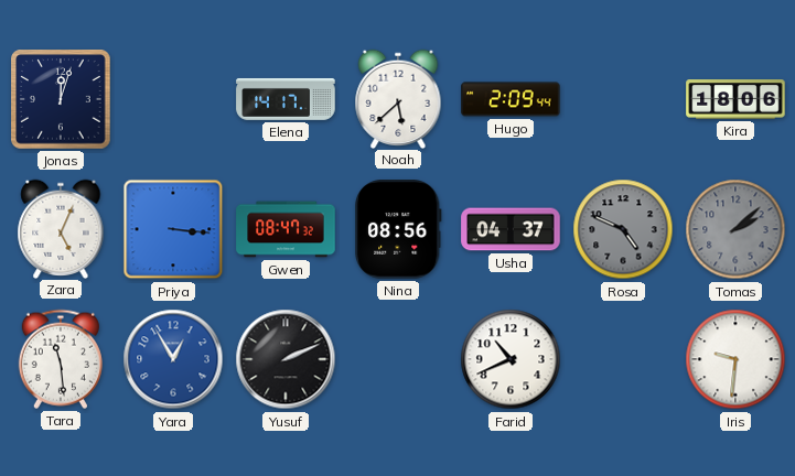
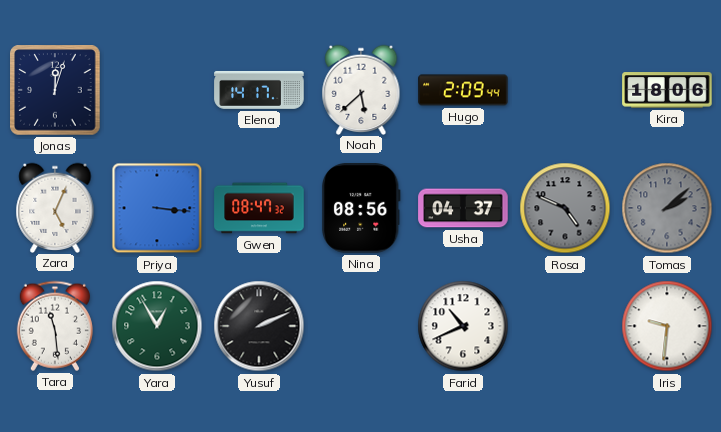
Yara dial: blue -> green (157, 326)
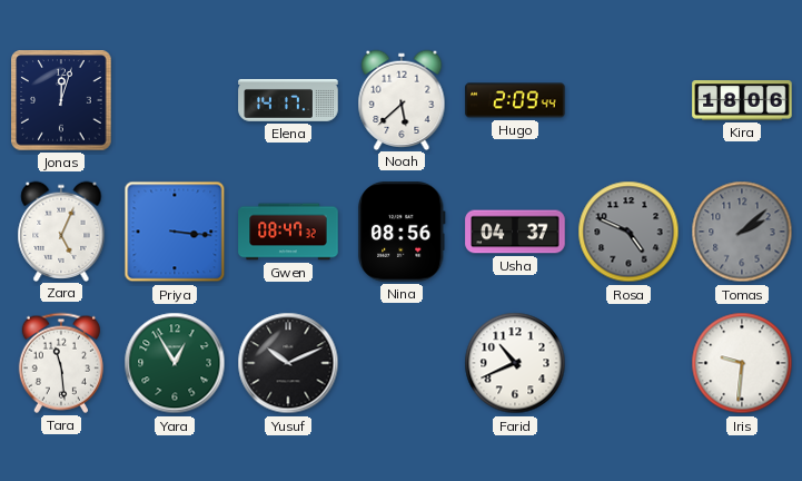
Yusuf: 2:11 -> 10:11 (288, 363)
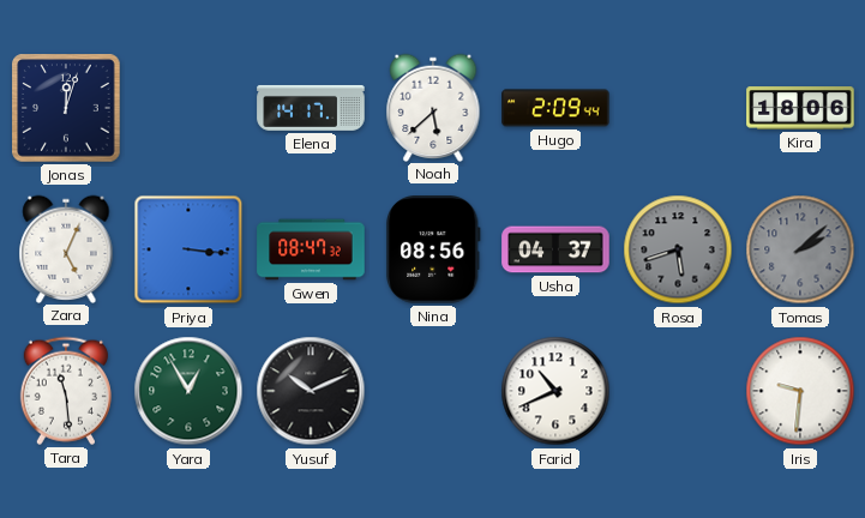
Rosa: 4:49 -> 5:42 (678, 249)
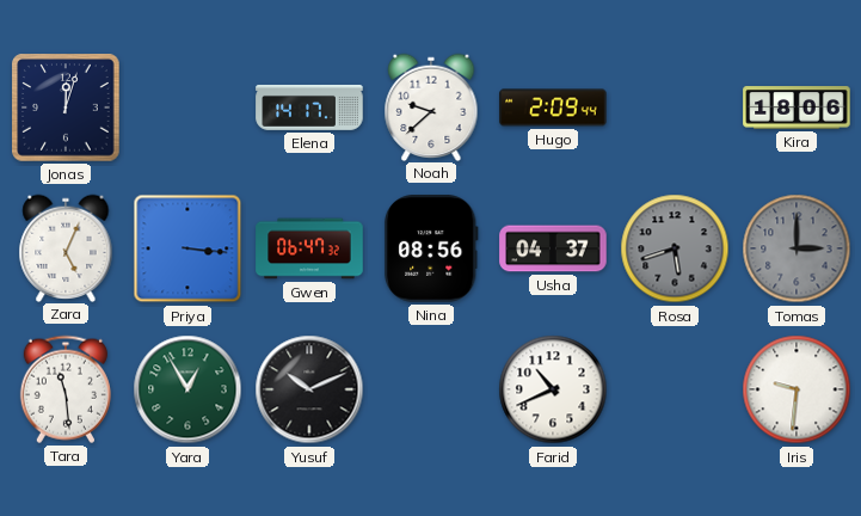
Noah: 5:38 -> 9:38 (431, 106)
Gwen: 08:47 -> 06:47 (309, 248)
Tomas: 2:08 -> 3:00 (797, 248)
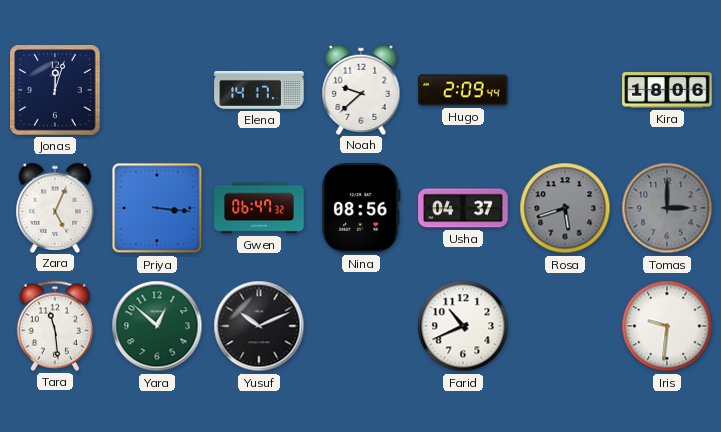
Yara: 12:55 -> 12:52 (157, 326)
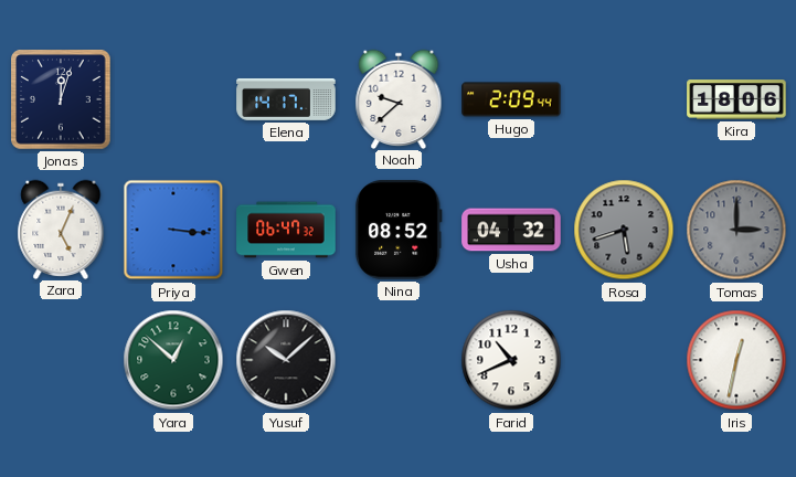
Nina: 08:56 -> 08:52 (400, 230)
Usha: 04:37 -> 04:32 (511, 230)
Tara: 11:29 -> none (55, 326)
Yusuf: 10:11 -> 10:08 (286, 360)
Iris: 9:31 -> 12:32 (736, 360)
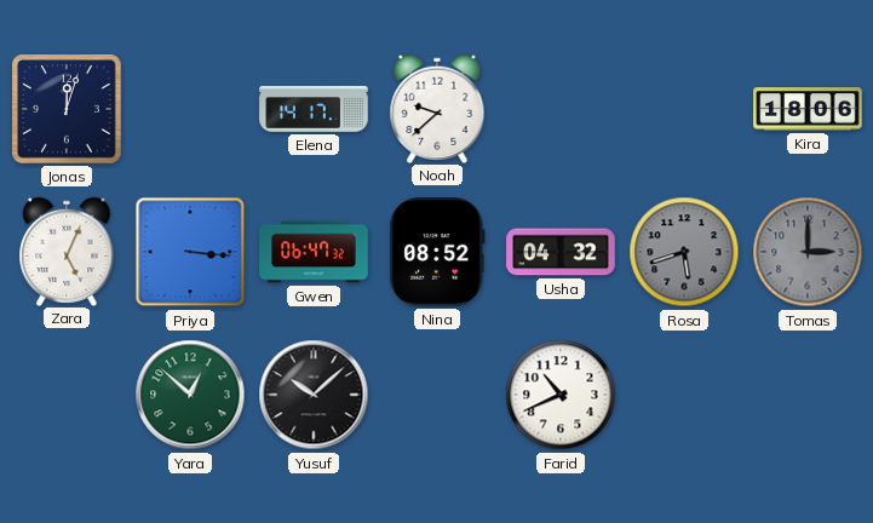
Hugo: 2:09 -> none (511, 99)
Iris: 12:32 -> none (736, 360)
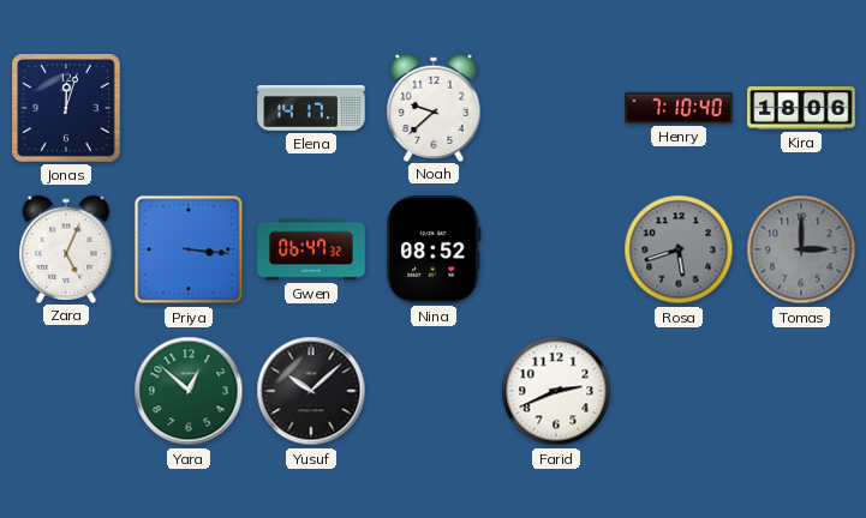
Henry: none -> 7:10 (679, 108)
Usha: 04:32 -> none (561, 252)
Farid: 10:41 -> 2:41 (556, 391)
